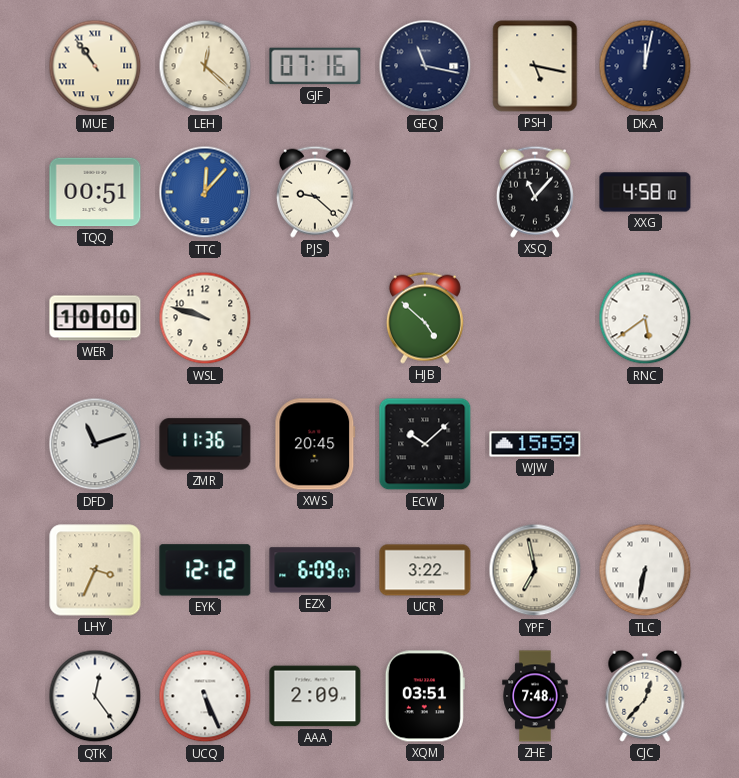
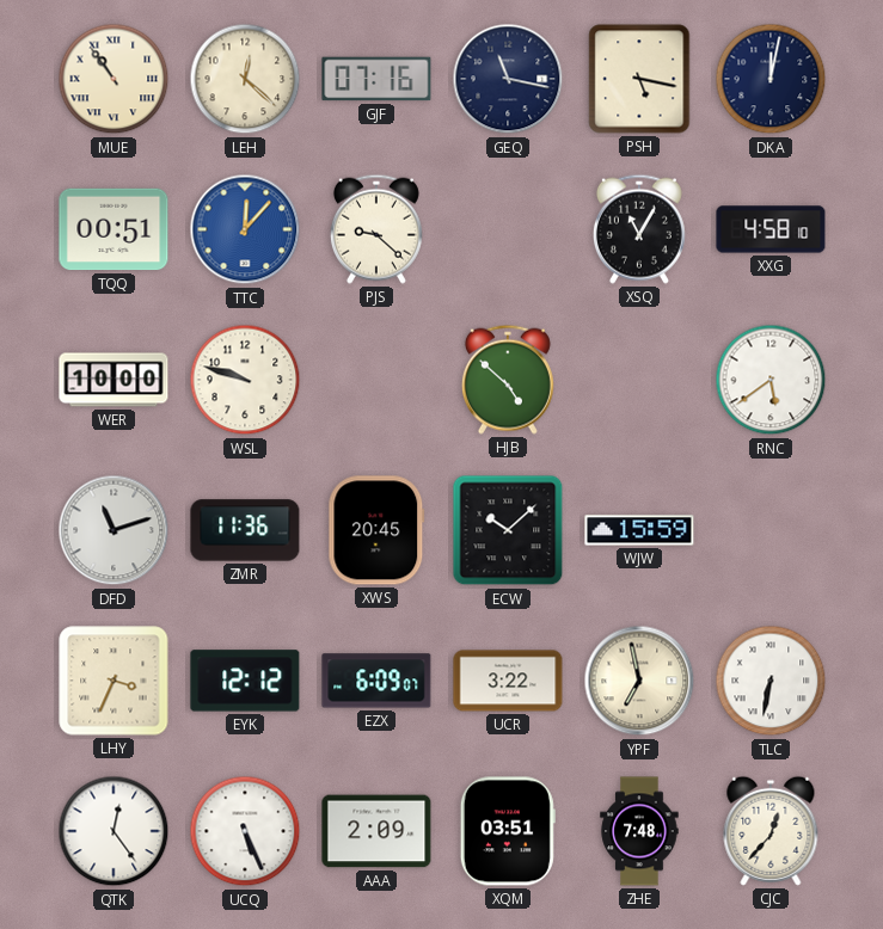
XSQ: 11:07 -> 11:05 (639, 229)
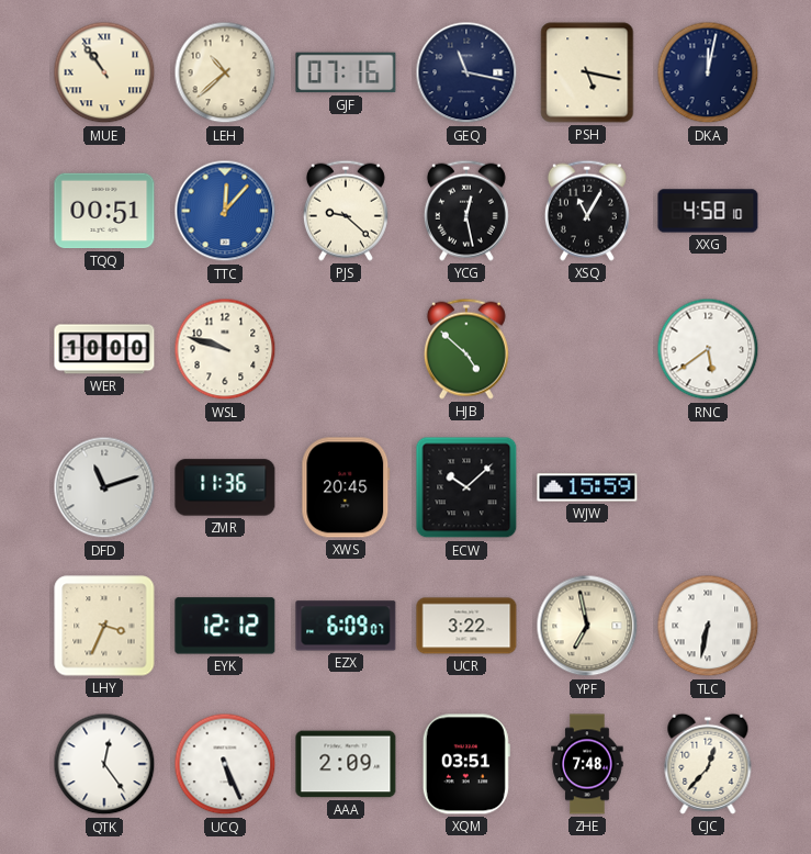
LEH: 12:22 -> 10:38 (225, 72)
YCG: none -> 12:28 (466, 211)
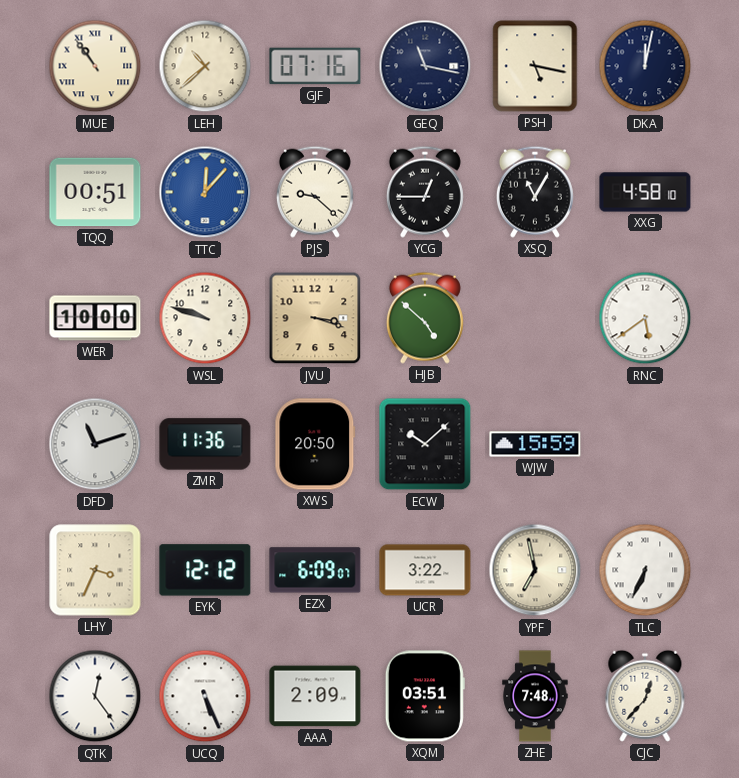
YCG: 12:28 -> 12:45 (425, 192)
JVU: none -> 3:18 (315, 318)
XWS: 20:45 -> 20:50 (315, 444)
TLC: 6:32 -> 6:34 (645, 570)
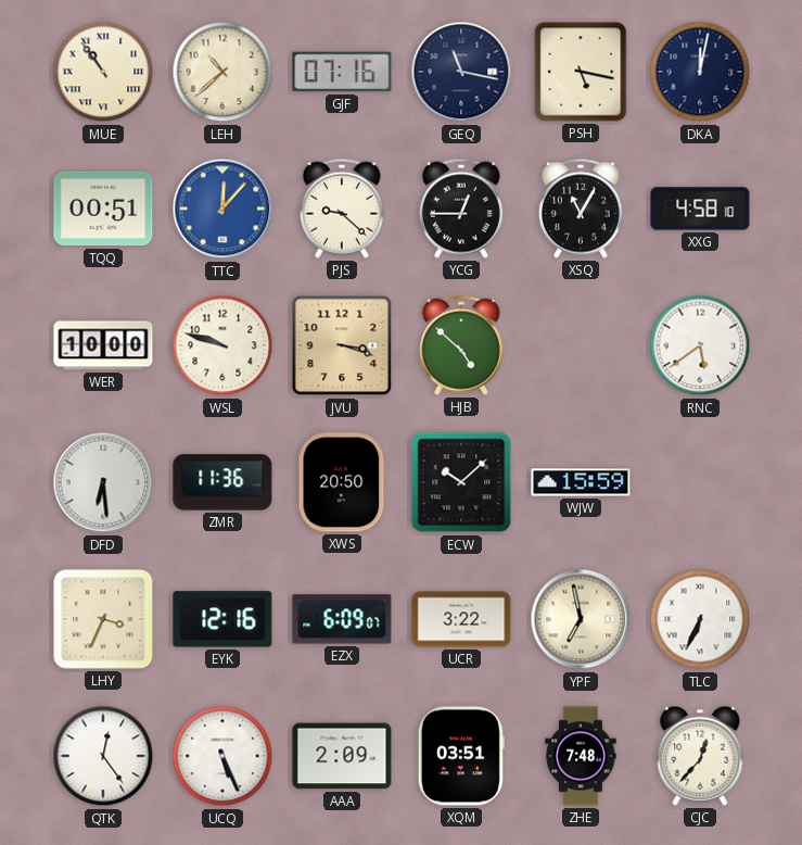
DFD: 11:12 -> 6:29 (103, 482)
EYK: 12:12 -> 12:16 (222, 619)
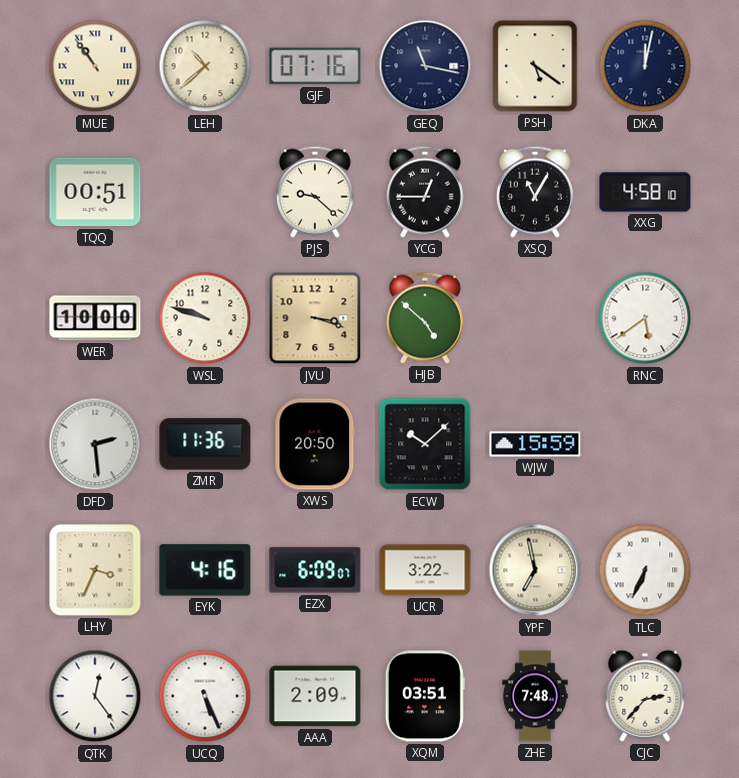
PSH: 5:17 -> 5:21 (535, 66)
TTC: 12:07 -> none (222, 209)
DFD: 6:29 -> 2:29 (95, 444)
EYK: 12:16 -> 4:16 (205, 570)
CJC: 12:37 -> 2:37 (645, 696)
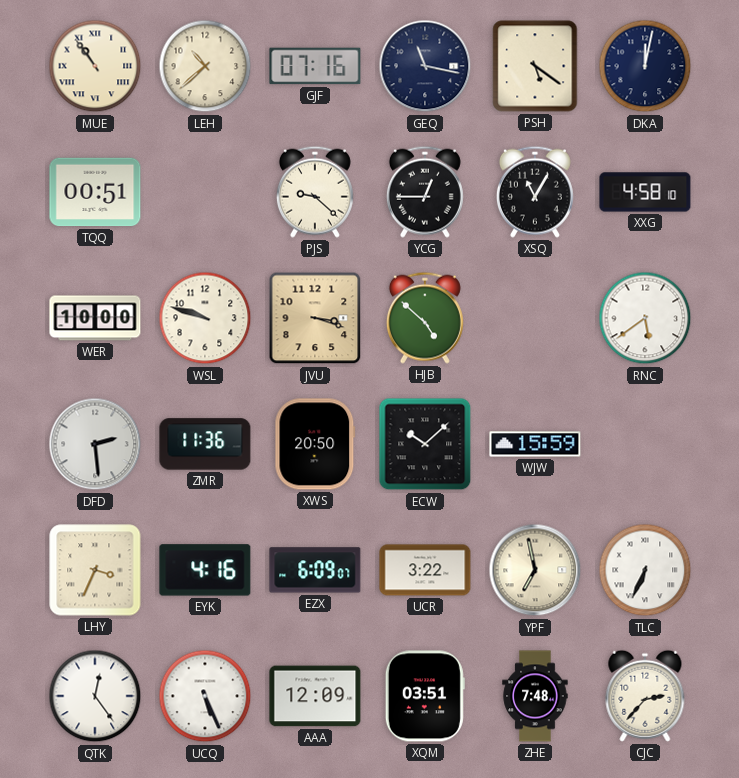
AAA: 2:09 -> 12:09 (315, 696)
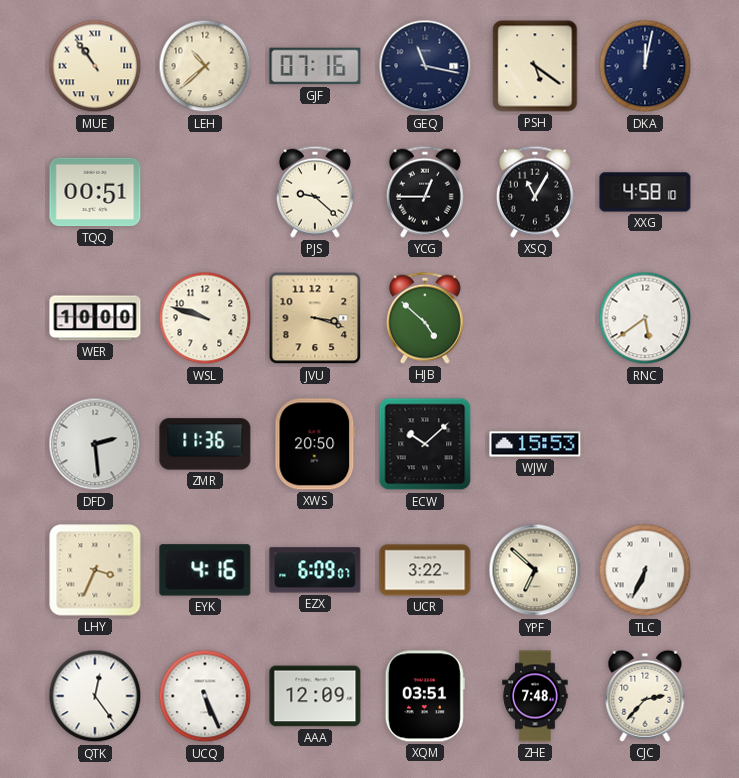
WJW: 15:59 -> 15:53 (535, 444)
YPF: 6:58 -> 6:52 (535, 570)
